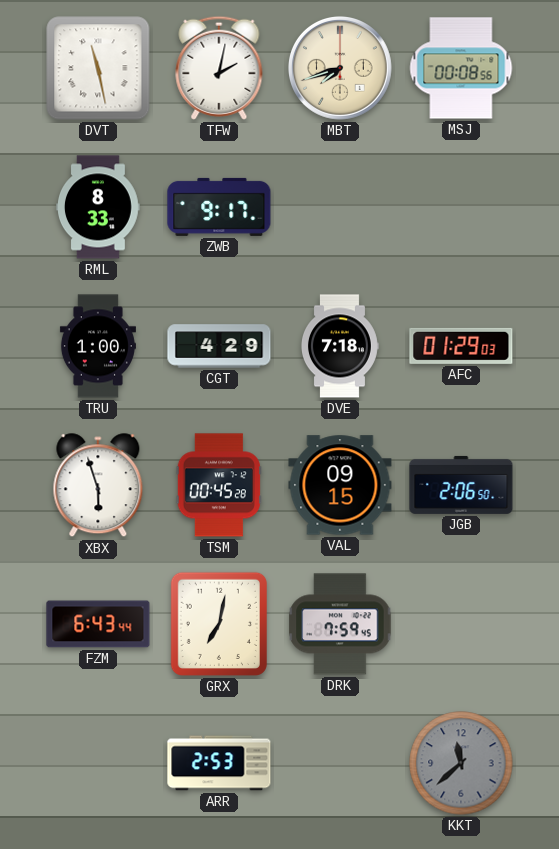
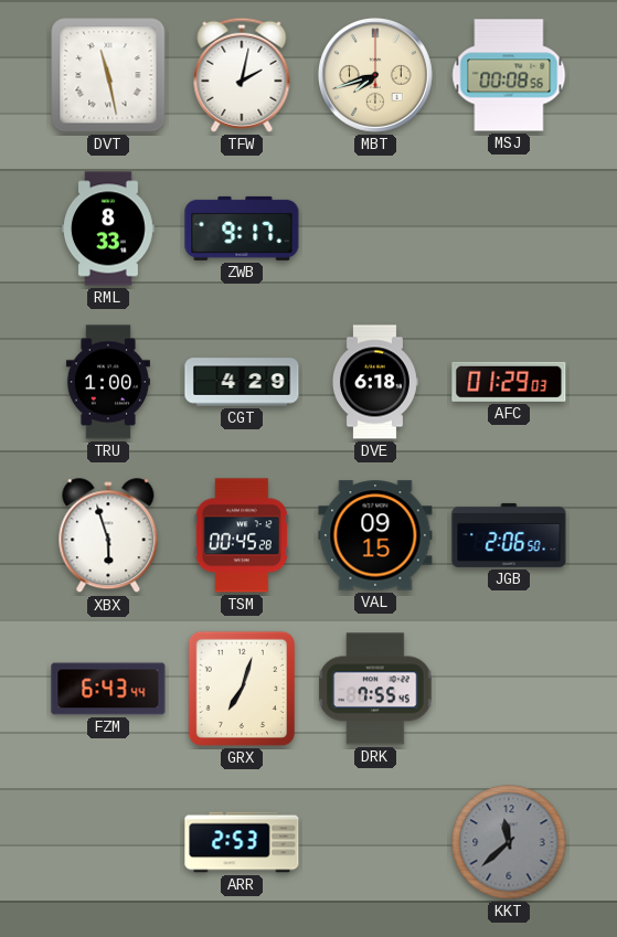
DVE: 7:18 -> 6:18 (375, 382)
GRX: 7:02 -> 7:03 (242, 689)
DRK: 7:59 -> 7:55 (375, 689)
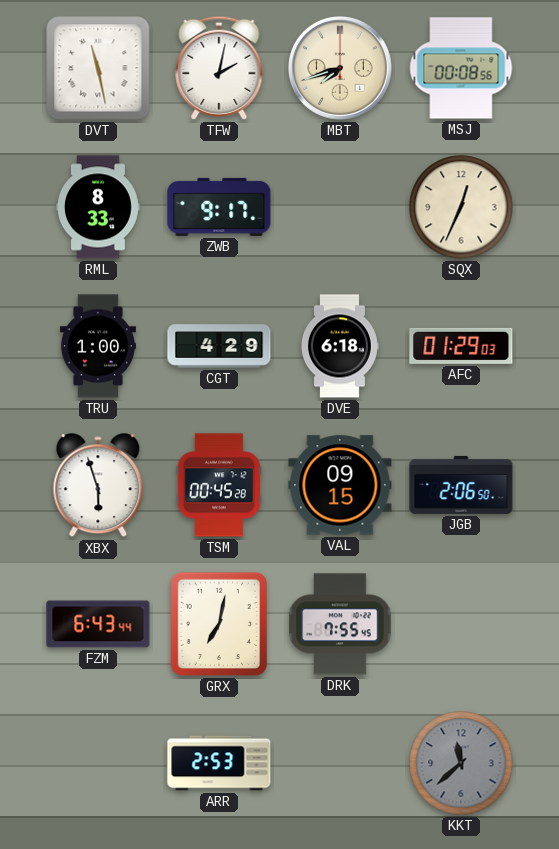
SQX: none -> 12:34 (461, 207)
GRX: 7:03 -> 7:02 (219, 624)
